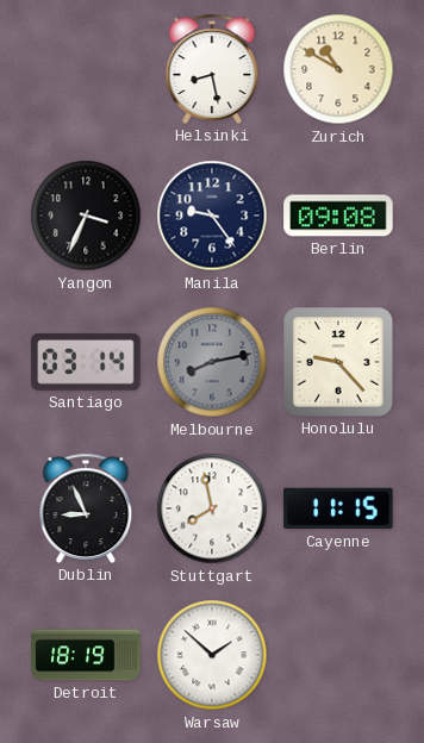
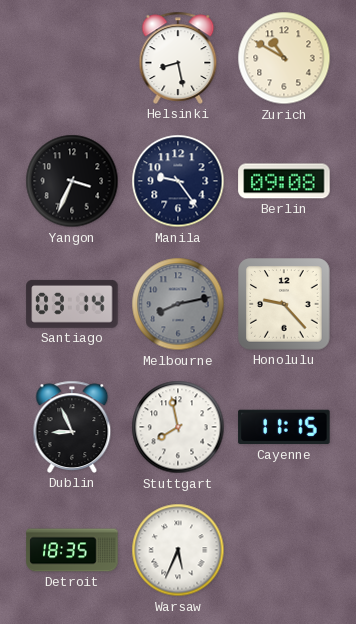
Detroit: 18:19 -> 18:35 (72, 550)
Warsaw: 1:52 -> 5:34 (178, 550)
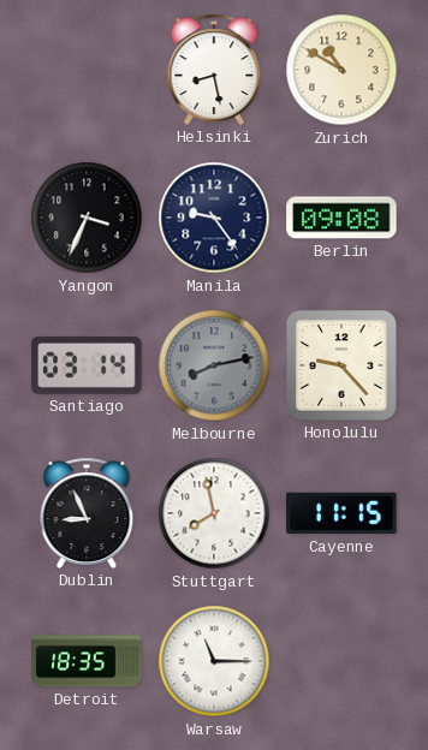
Warsaw: 5:34 -> 11:15 (214, 661)
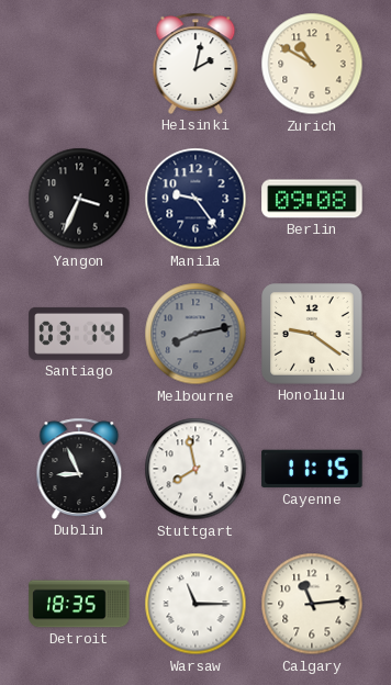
Helsinki: 8:28 -> 2:02 (195, 64)
Honolulu: 9:23 -> 9:21 (312, 334)
Calgary: none -> 11:14 (312, 604)
